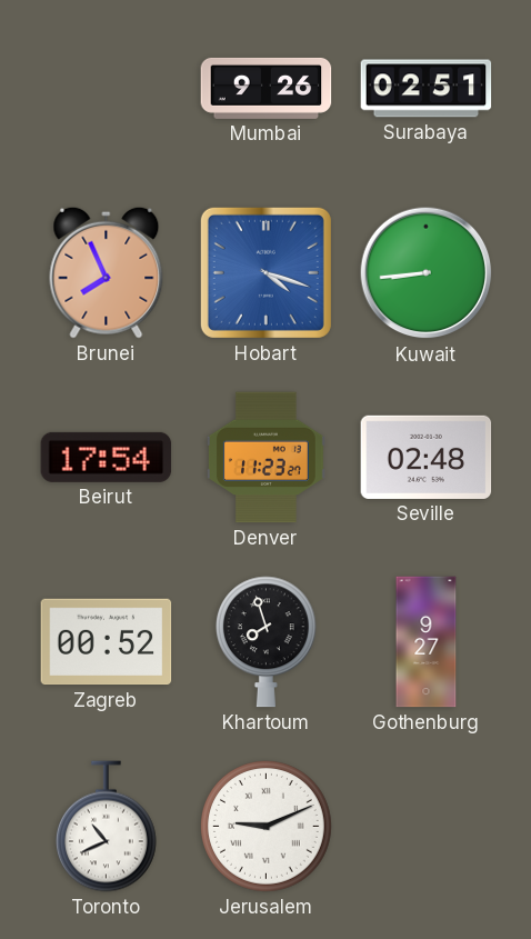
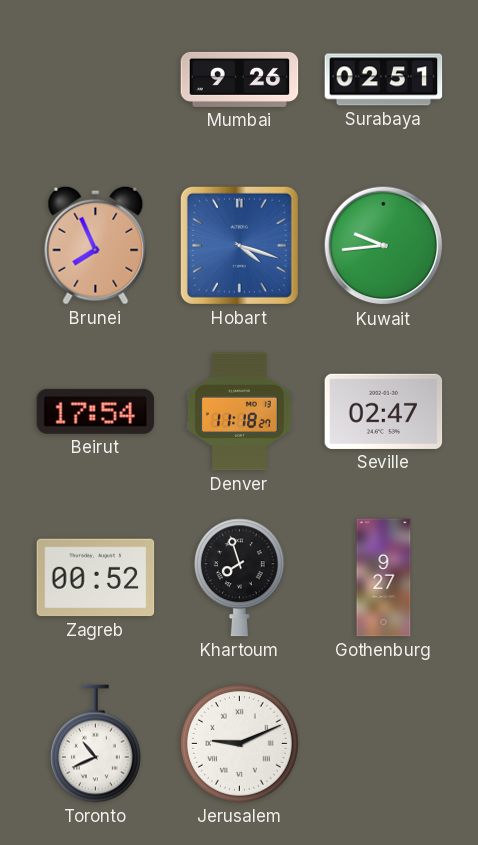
Kuwait: 8:44 -> 9:44 (384, 246)
Denver: 11:23 -> 11:18 (240, 412)
Seville: 02:48 -> 02:47 (384, 411)
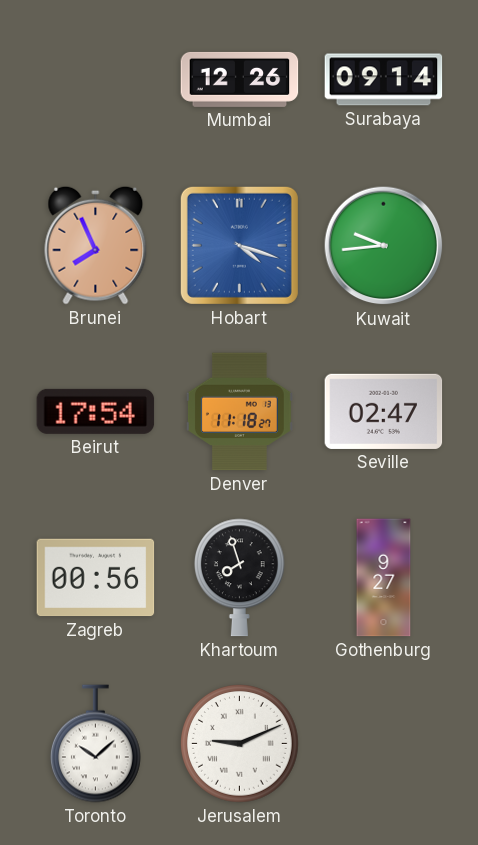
Mumbai: 9:26 -> 12:26 (240, 79)
Surabaya: 02:51 -> 09:14 (384, 80)
Zagreb: 00:52 -> 00:56 (96, 578)
Toronto: 10:41 -> 10:08 (95, 744)
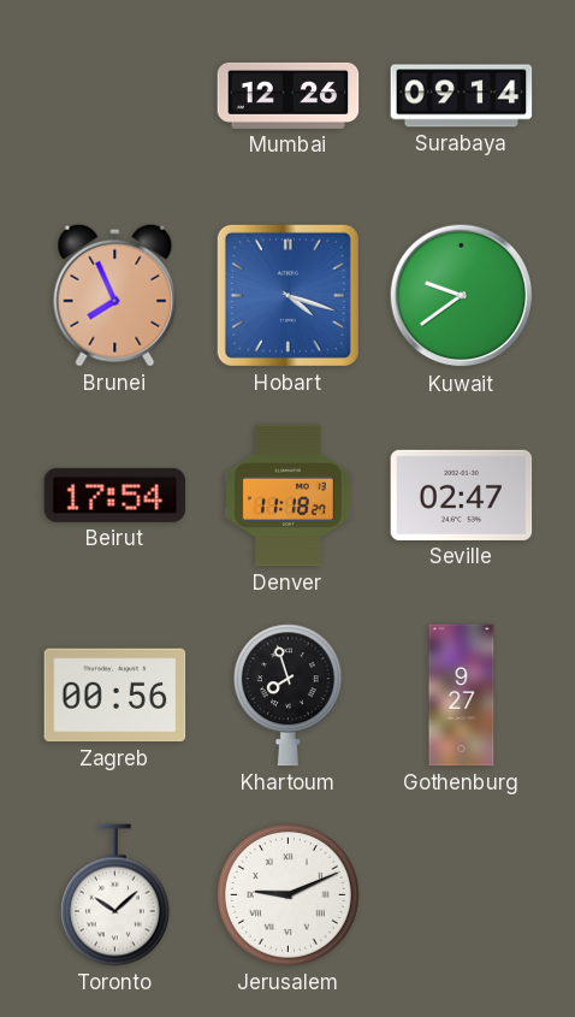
Kuwait: 9:44 -> 9:39 (462, 296)
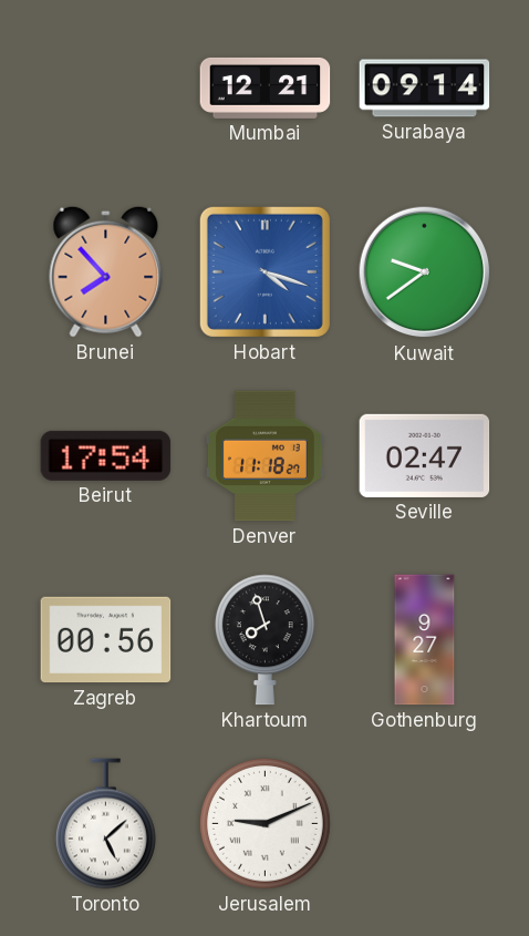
Mumbai: 12:26 -> 12:21 (266, 88)
Brunei: 7:56 -> 7:53 (106, 271)
Toronto: 10:08 -> 5:08 (105, 824)
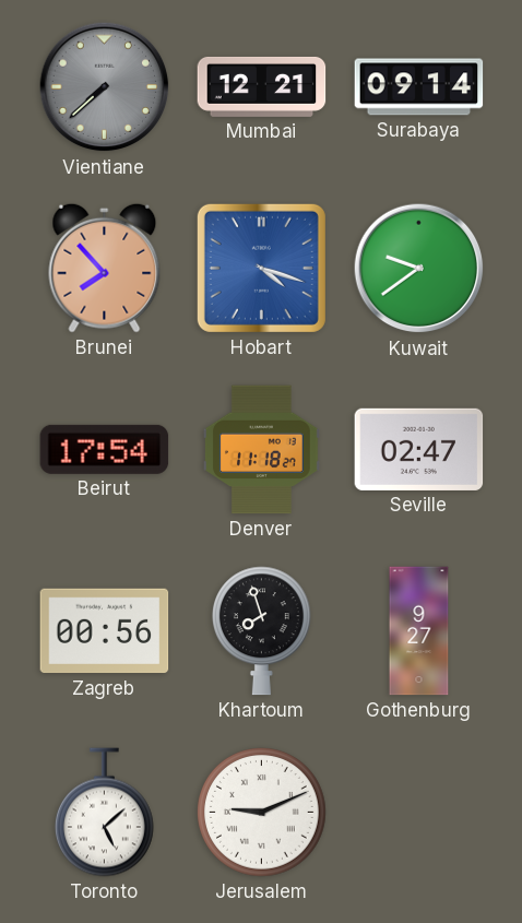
Vientiane: none -> 7:38 (105, 87)
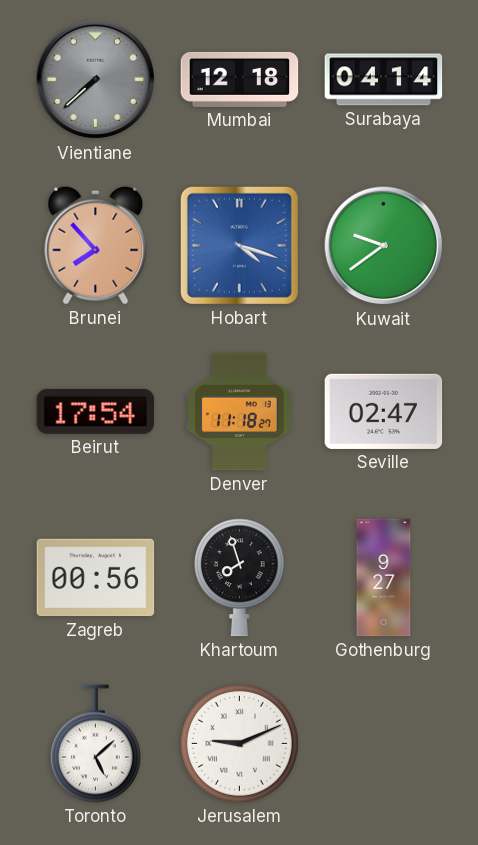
Mumbai: 12:21 -> 12:18 (240, 79)
Surabaya: 09:14 -> 04:14 (384, 80)
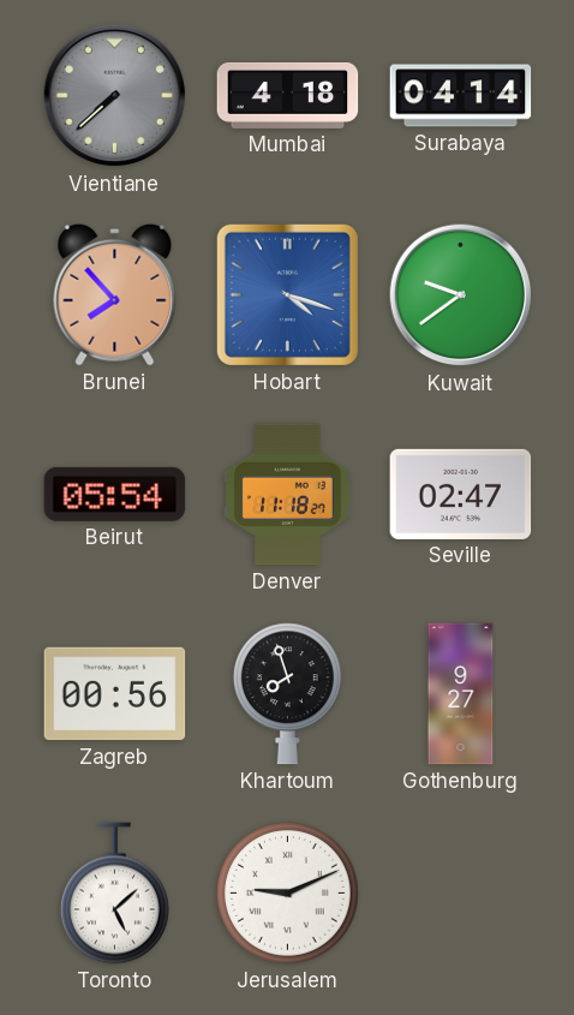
Mumbai: 12:18 -> 4:18 (288, 95)
Beirut: 17:54 -> 05:54 (115, 494)
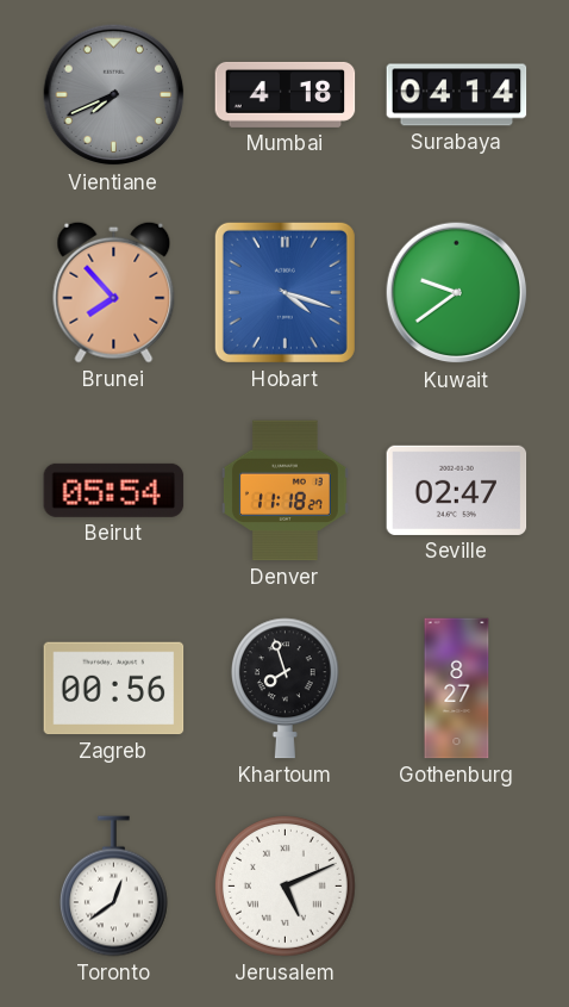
Vientiane: 7:38 -> 7:41 (114, 95)
Gothenburg: 9:27 -> 8:27 (457, 689)
Toronto: 5:08 -> 12:39 (113, 887)
Jerusalem: 9:11 -> 5:11 (286, 887)
